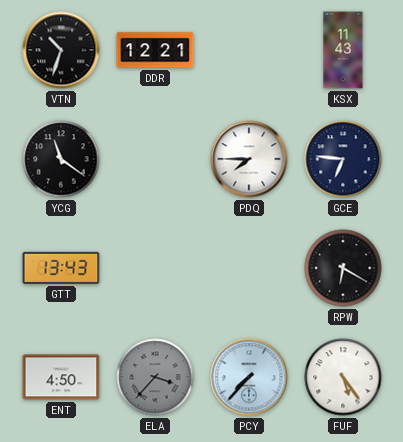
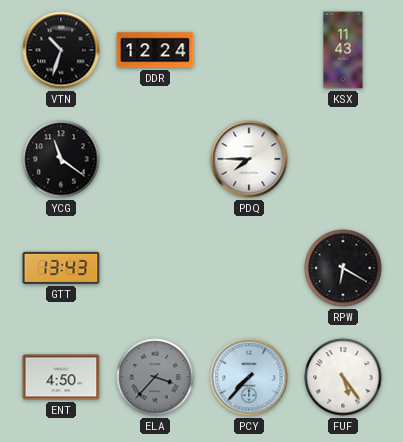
DDR: 12:21 -> 12:24 (155, 50)
GCE: 6:46 -> none (343, 159)
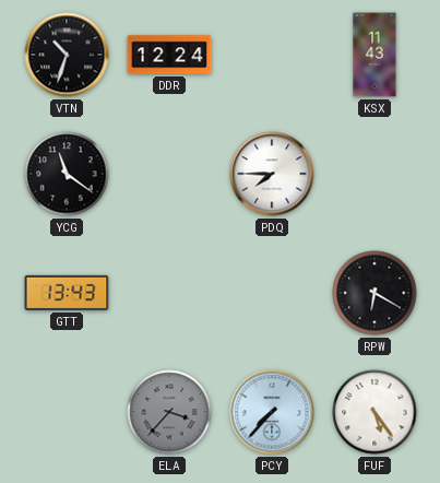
ENT: 4:50 -> none (61, 377)
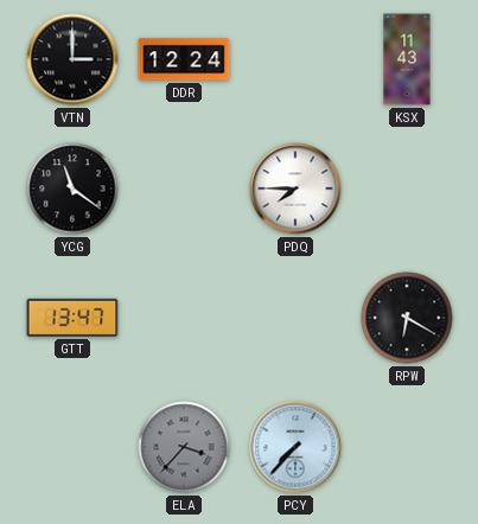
VTN: 10:33 -> 3:00 (72, 59)
GTT: 13:43 -> 13:47 (72, 318)
FUF: 5:24 -> none (374, 412)
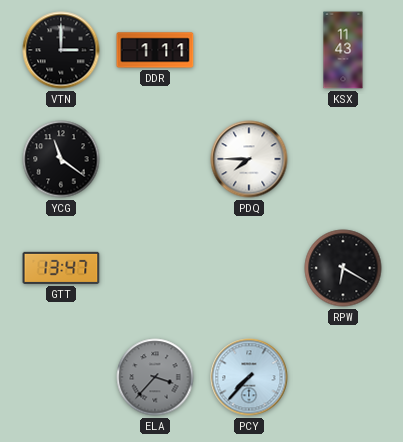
DDR: 12:24 -> 1:11 (155, 50)
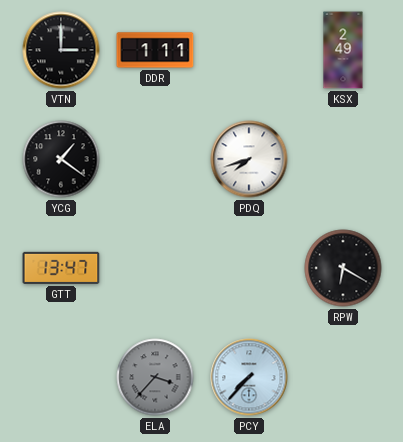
KSX: 11:43 -> 2:49 (343, 50)
YCG: 11:21 -> 1:21 (61, 159)
PDQ: 7:45 -> 7:42 (249, 159)
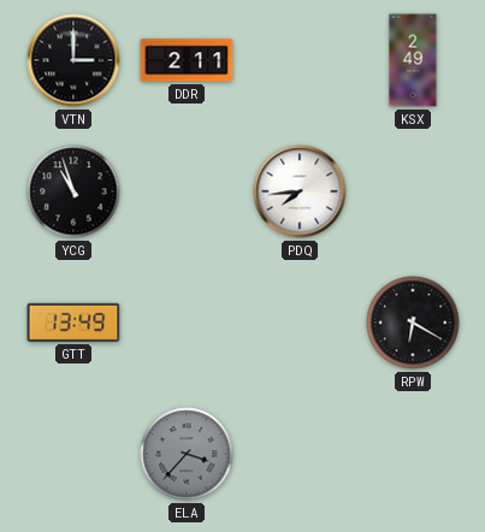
DDR: 1:11 -> 2:11 (187, 60)
YCG: 1:21 -> 10:57 (73, 191)
PDQ: 7:42 -> 7:44 (300, 191)
GTT: 13:47 -> 13:49 (73, 323)
PCY: 7:37 -> none (249, 377)
